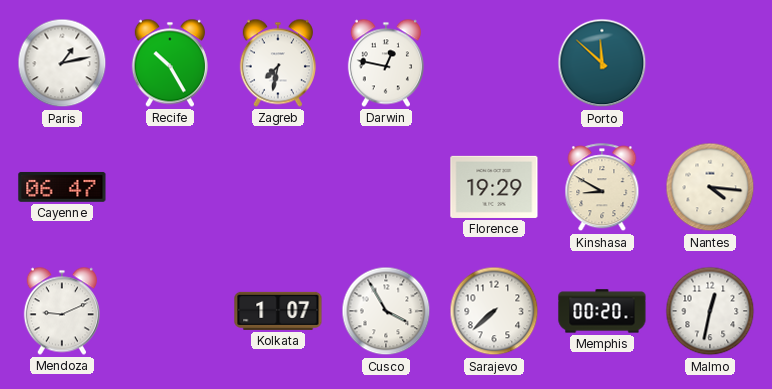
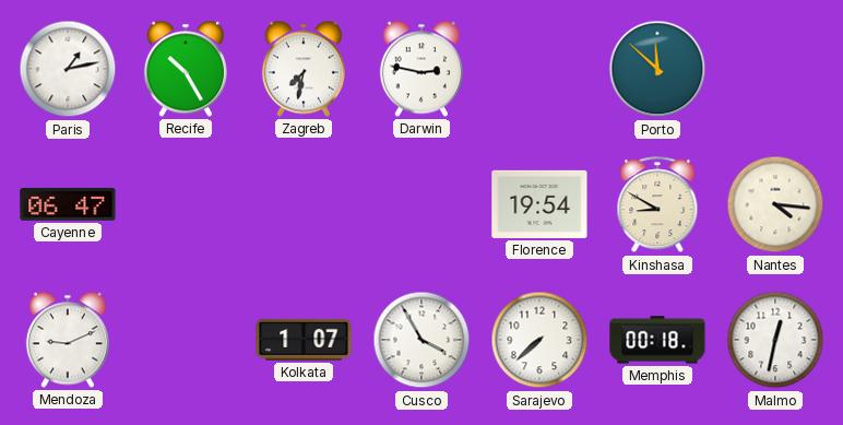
Darwin: 12:47 -> 2:47 (422, 69)
Florence: 19:29 -> 19:54 (539, 204)
Memphis: 00:20 -> 00:18 (657, 340)
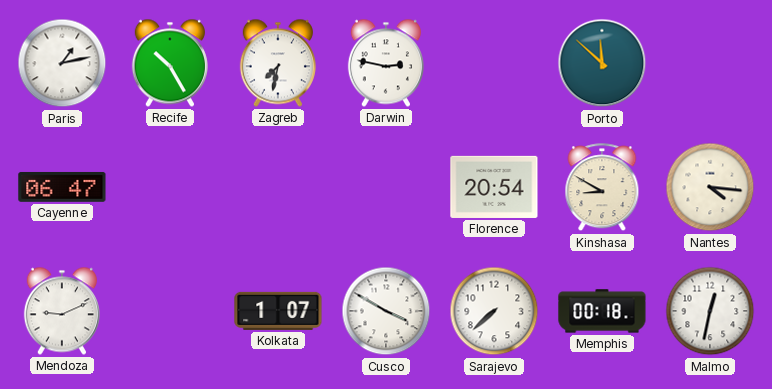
Florence: 19:54 -> 20:54 (494, 187)
Cusco: 3:55 -> 3:50 (386, 311)
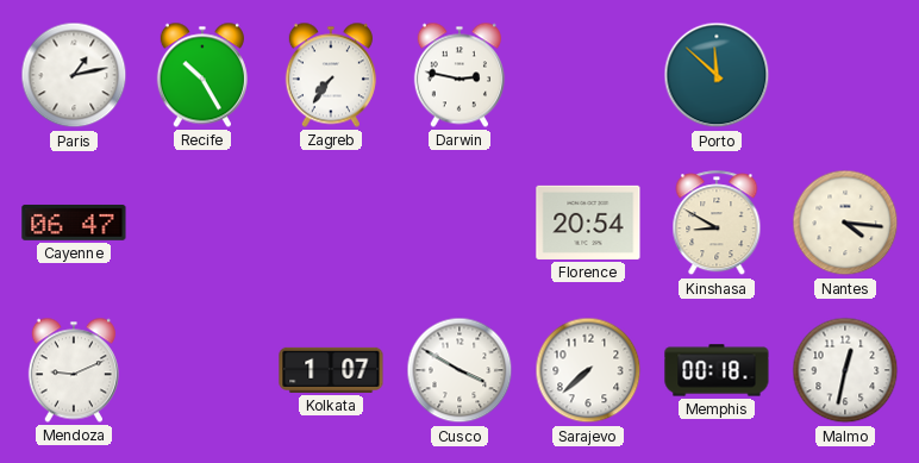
Zagreb: 7:32 -> 7:36 (331, 75)
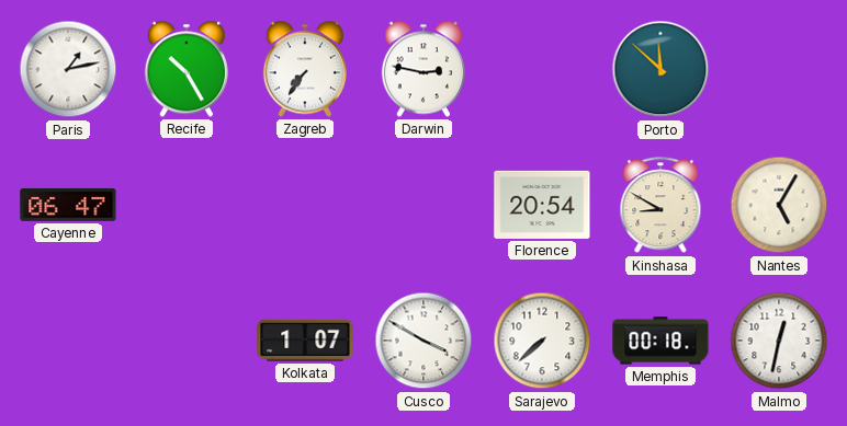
Nantes: 4:16 -> 5:05 (779, 205)
Mendoza: 9:11 -> none (74, 370)
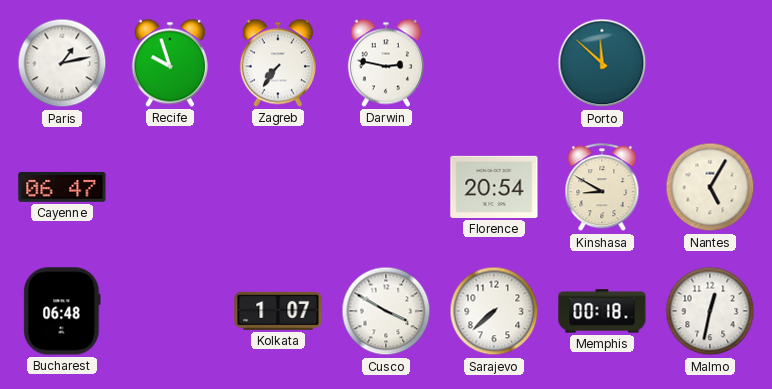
Recife: 10:25 -> 9:57 (170, 63)
Bucharest: none -> 06:48 (62, 311)
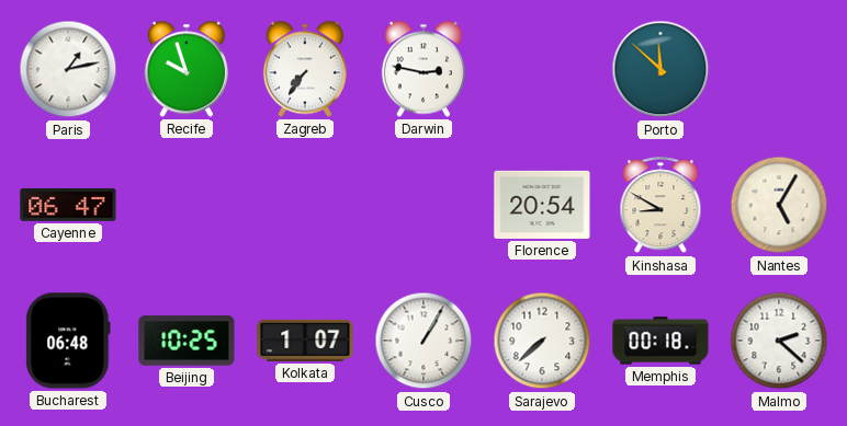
Beijing: none -> 10:25 (187, 341)
Cusco: 3:50 -> 1:05 (423, 341)
Malmo: 12:32 -> 2:22 (779, 341)
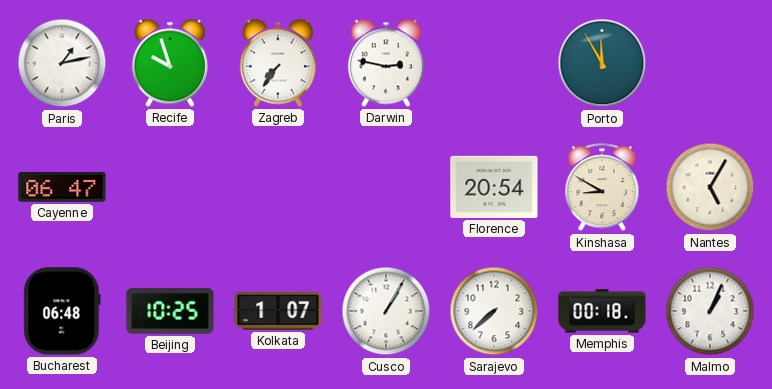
Porto: 11:52 -> 11:55 (602, 63)
Malmo: 2:22 -> 1:04 (710, 311)
